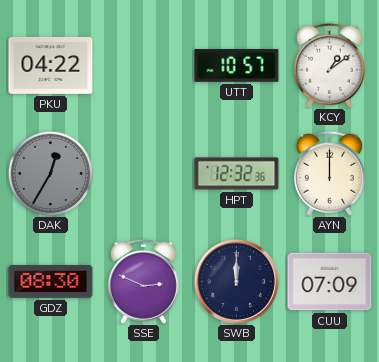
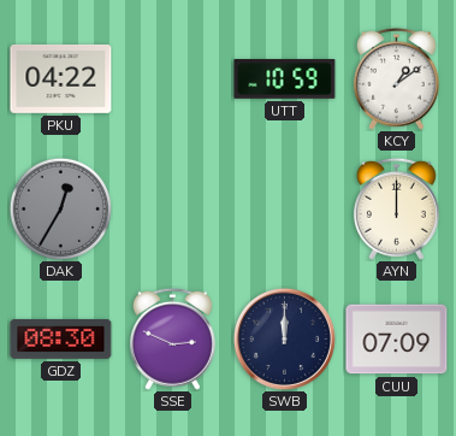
UTT: 10:57 -> 10:59 (285, 79)
HPT: 12:32 -> none (237, 174)
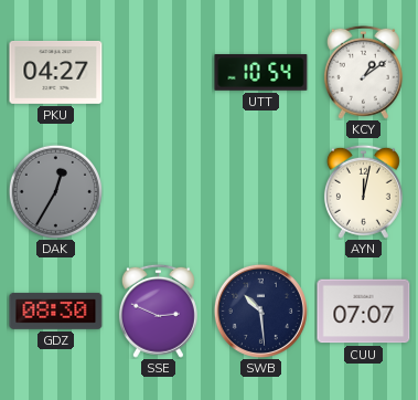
PKU: 04:22 -> 04:27 (56, 72)
UTT: 10:59 -> 10:54 (261, 73)
AYN: 12:00 -> 12:02 (363, 191)
SWB: 12:00 -> 10:29 (260, 310)
CUU: 07:09 -> 07:07 (364, 312)
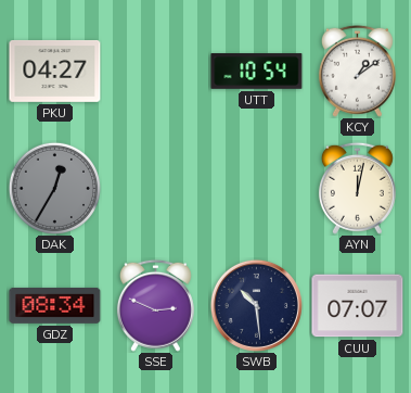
GDZ: 08:30 -> 08:34 (55, 305)
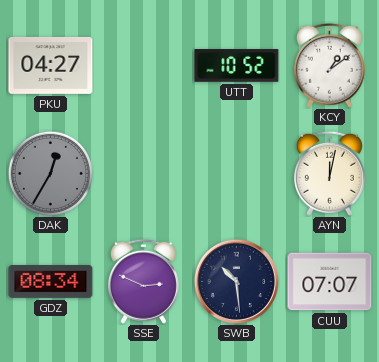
UTT: 10:54 -> 10:52 (237, 66)
